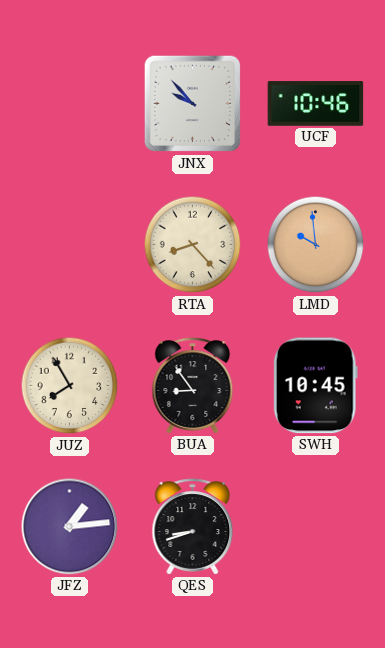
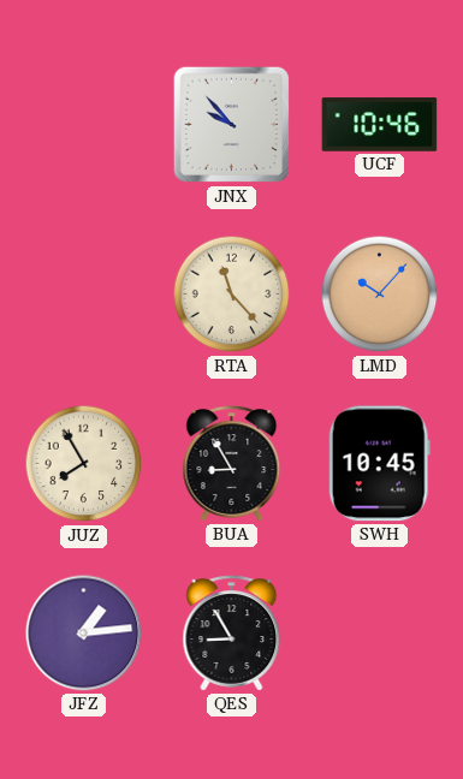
RTA: 8:23 -> 11:23 (232, 295)
LMD: 9:59 -> 10:07 (380, 295)
BUA: 8:54 -> 8:55 (232, 464)
QES: 8:42 -> 8:55 (232, 634)
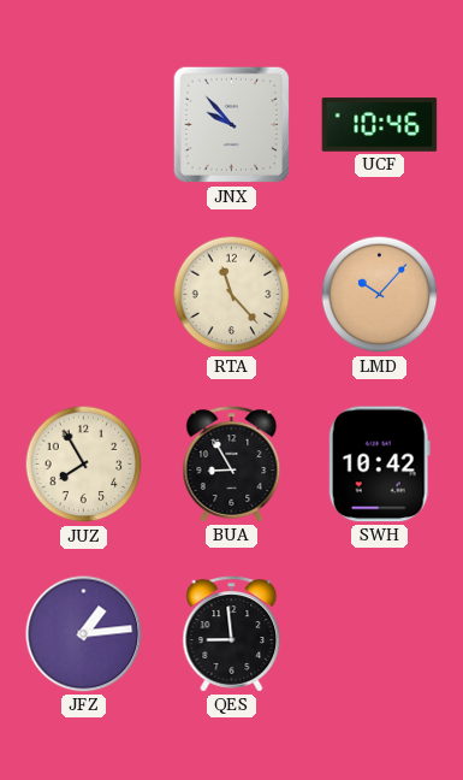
SWH: 10:45 -> 10:42 (379, 465)
QES: 8:55 -> 8:59 (232, 634)
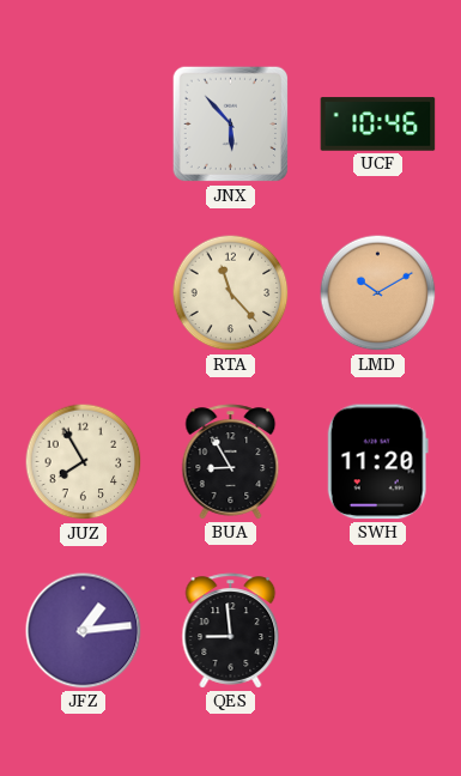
JNX: 9:53 -> 5:53 (231, 125)
LMD: 10:07 -> 10:10 (378, 293)
SWH: 10:42 -> 11:20 (377, 462)
